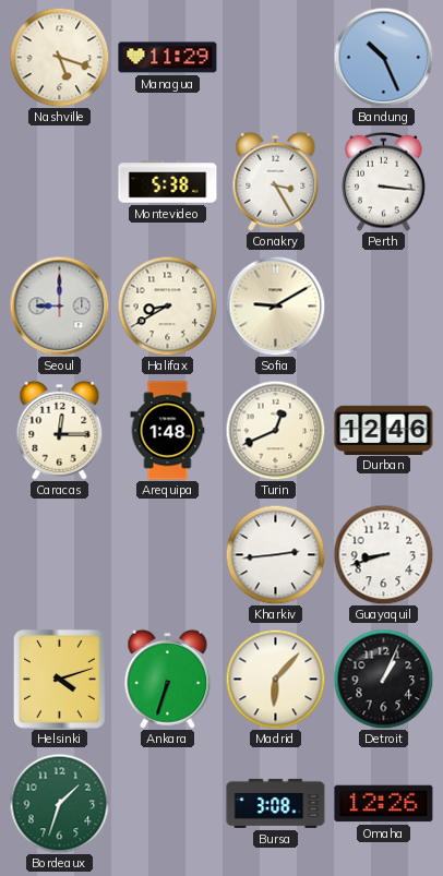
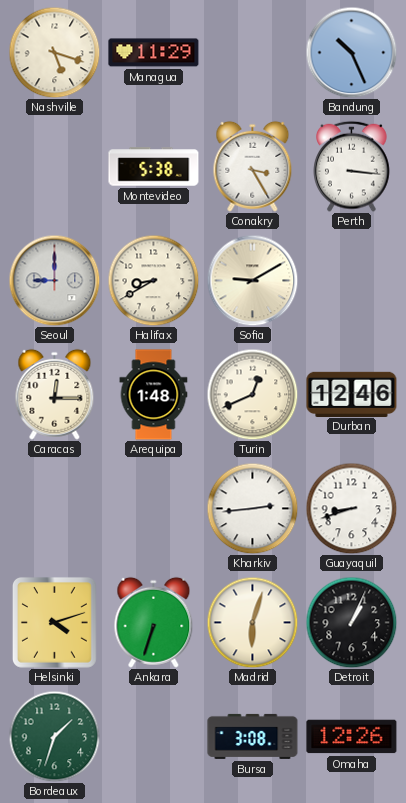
Madrid: 6:07 -> 6:03 (252, 622)
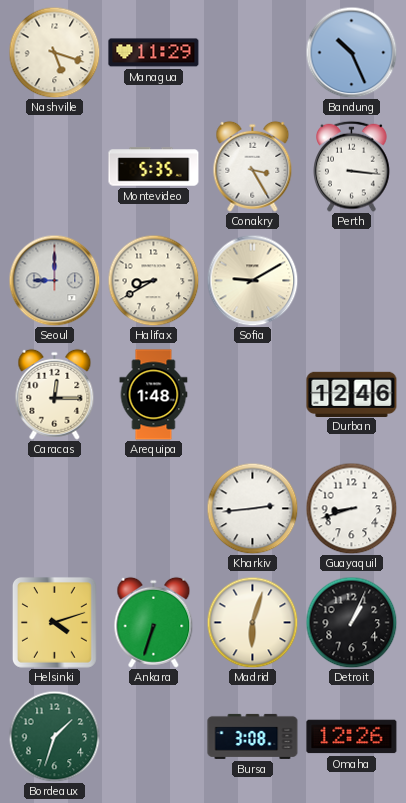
Montevideo: 5:38 -> 5:35 (154, 167)
Turin: 12:41 -> none (252, 394)
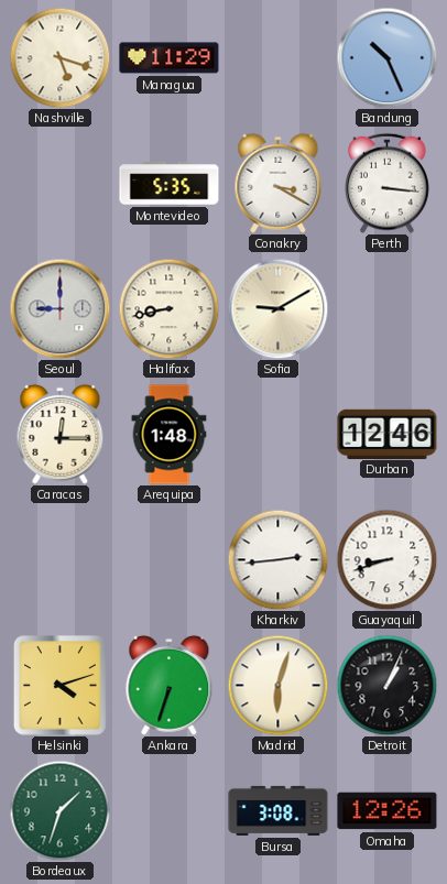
Conakry: 3:25 -> 3:20 (279, 183)
Halifax: 8:40 -> 8:43 (168, 308)
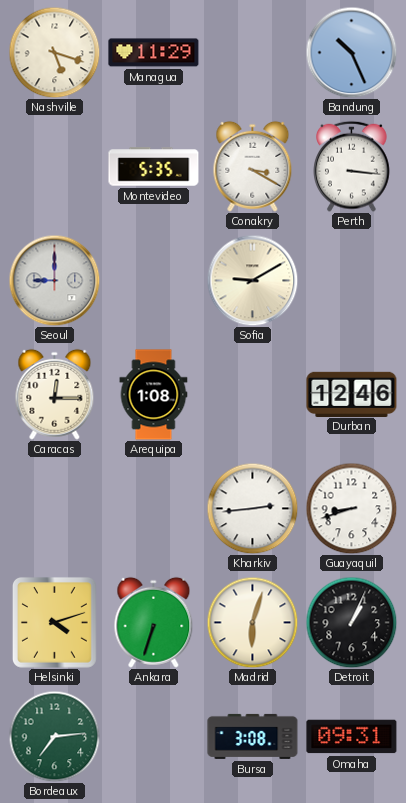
Halifax: 8:43 -> none (168, 308)
Arequipa: 1:48 -> 1:08 (154, 395)
Bordeaux: 1:33 -> 7:14 (54, 736)
Omaha: 12:26 -> 09:31 (352, 737)
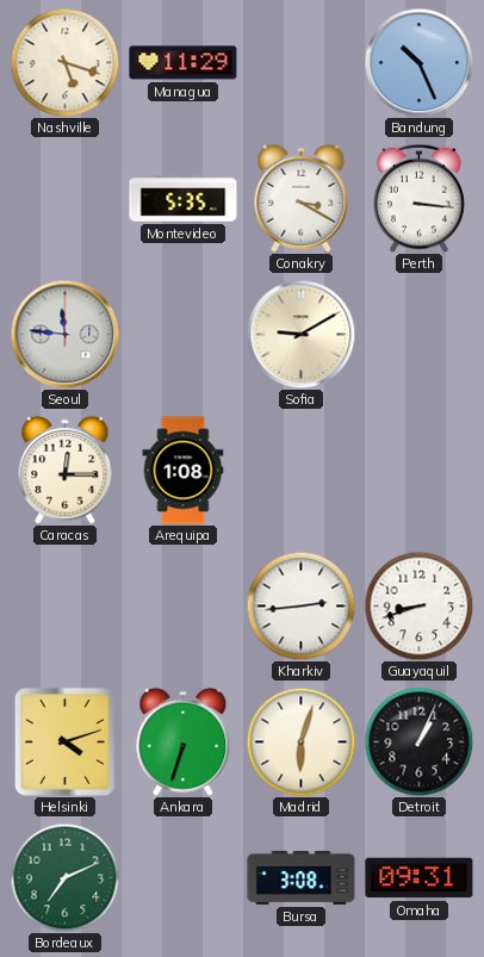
Seoul: 9:00 -> 11:46 (64, 334)
Durban: 12:46 -> none (352, 394)
Bordeaux: 7:14 -> 7:11 (64, 877)
